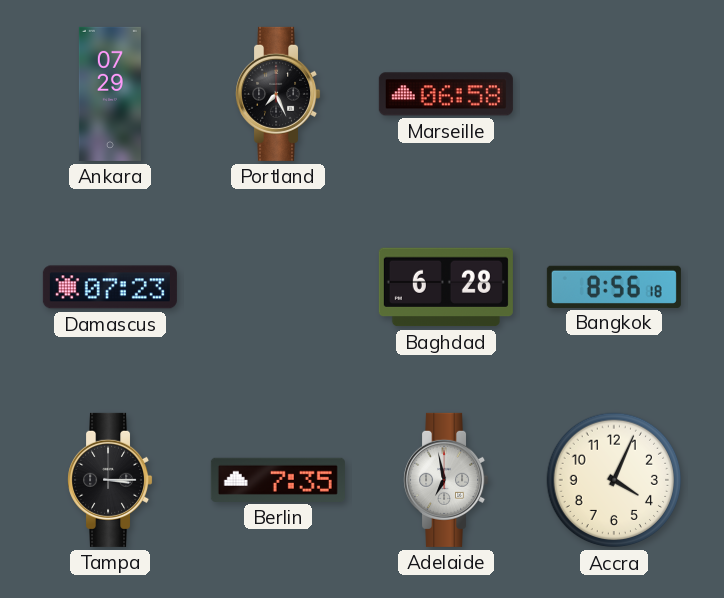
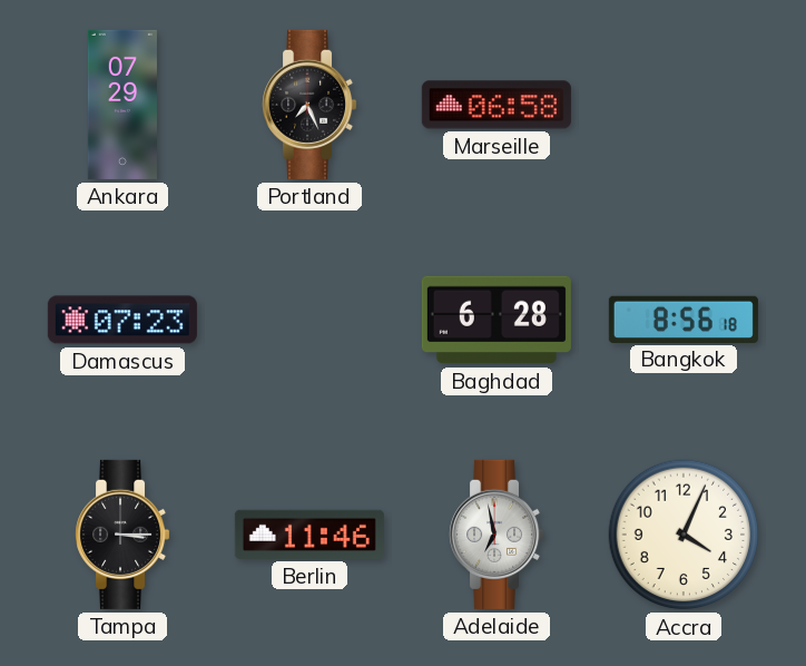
Berlin: 7:35 -> 11:46 (309, 535)
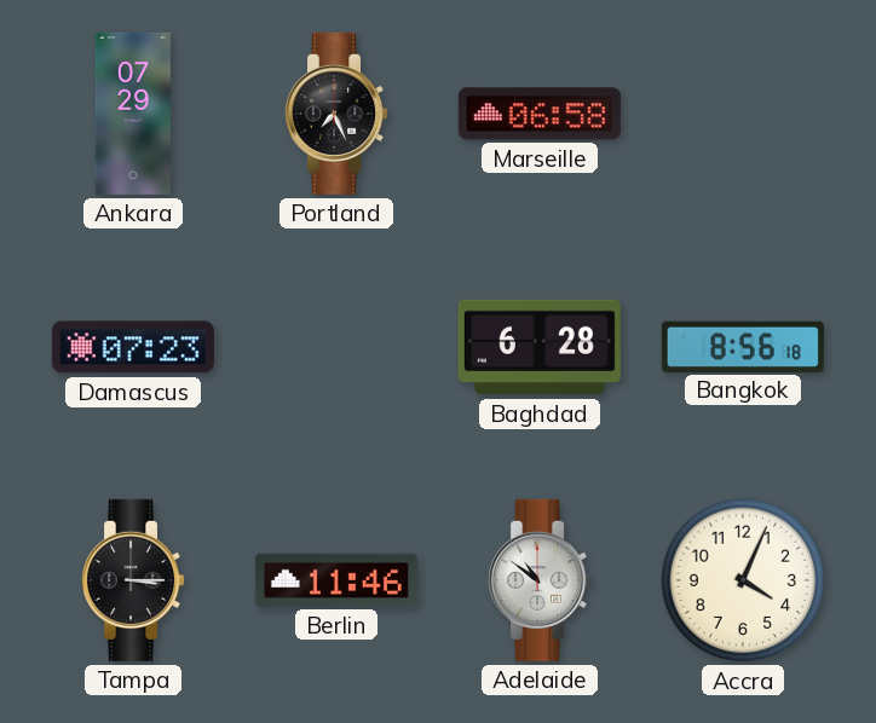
Adelaide: 6:58 -> 10:51 (540, 580)
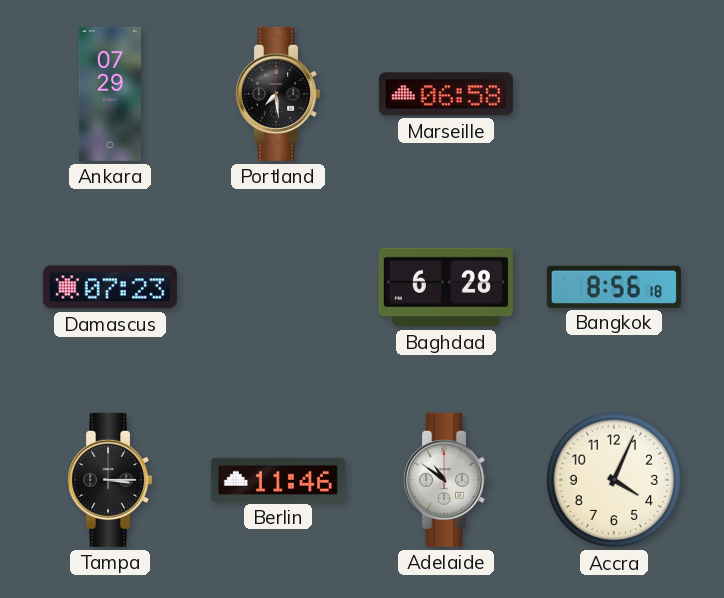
Portland: 7:26 -> 7:29 (278, 94)
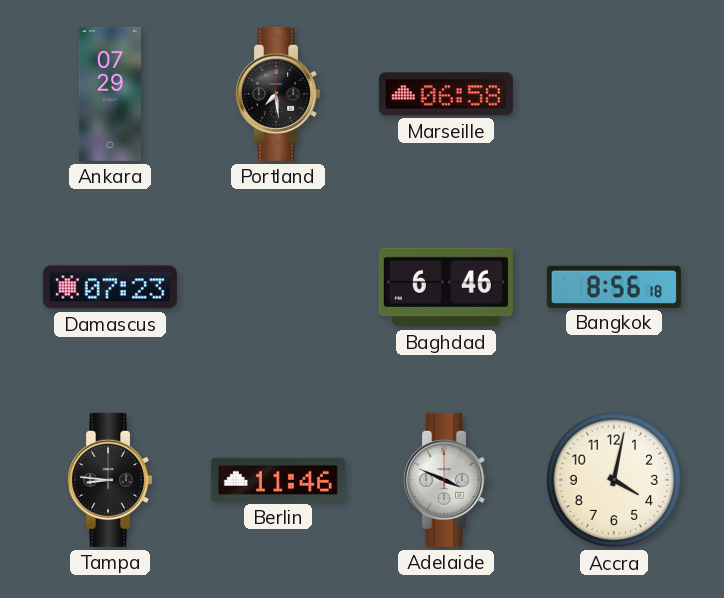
Baghdad: 6:28 -> 6:46 (446, 287)
Tampa: 3:15 -> 8:46 (110, 480)
Adelaide: 10:51 -> 3:49 (446, 480)
Accra: 4:04 -> 4:02 (614, 480)
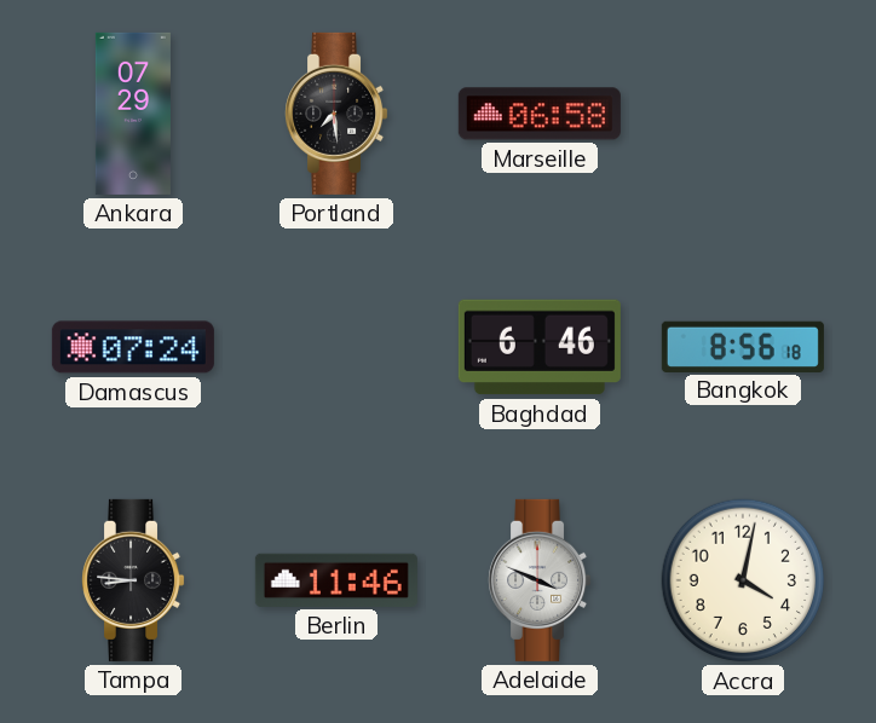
Damascus: 07:23 -> 07:24 (133, 347)
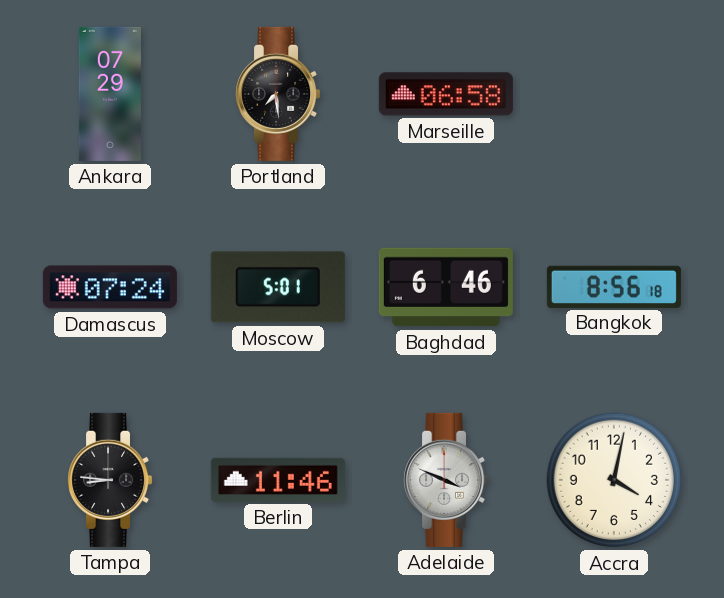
Moscow: none -> 5:01 (278, 287)
